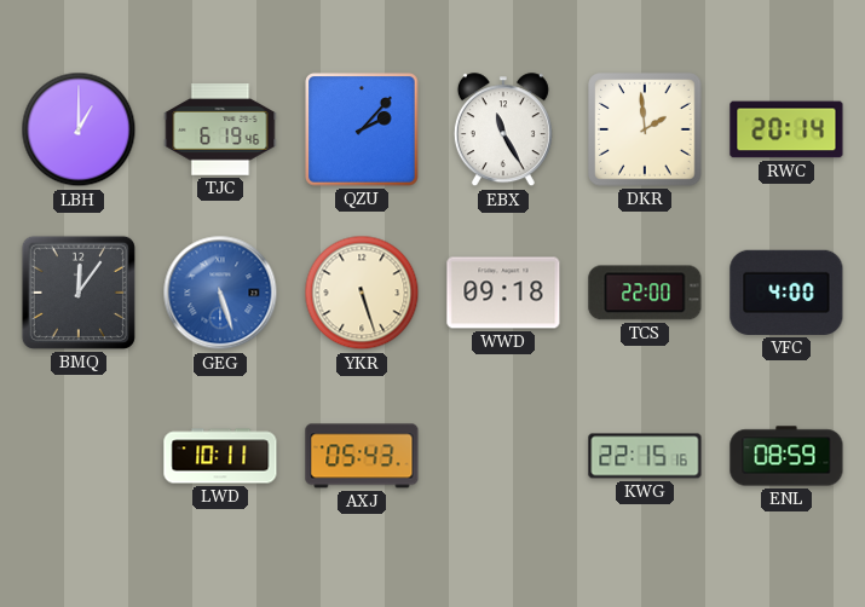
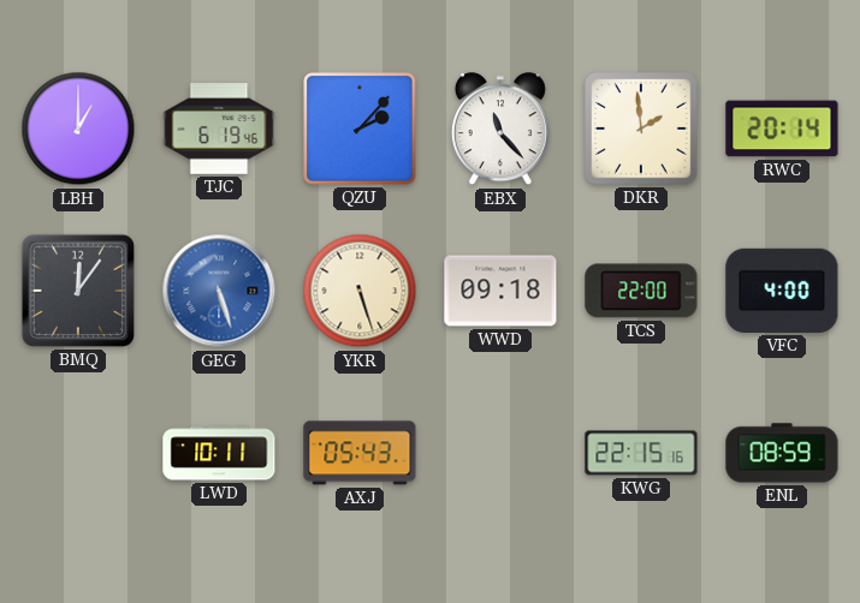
EBX: 11:25 -> 11:23 (500, 130)
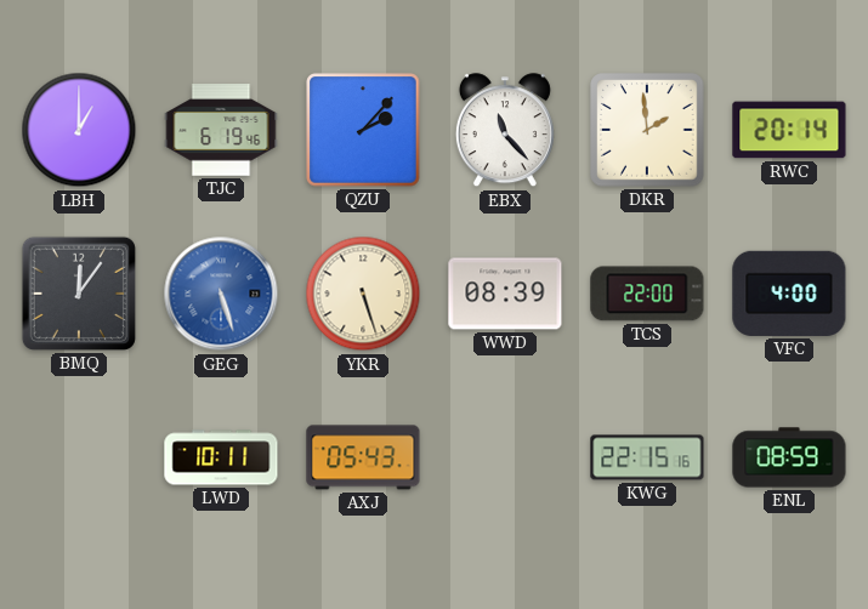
WWD: 09:18 -> 08:39 (505, 294)
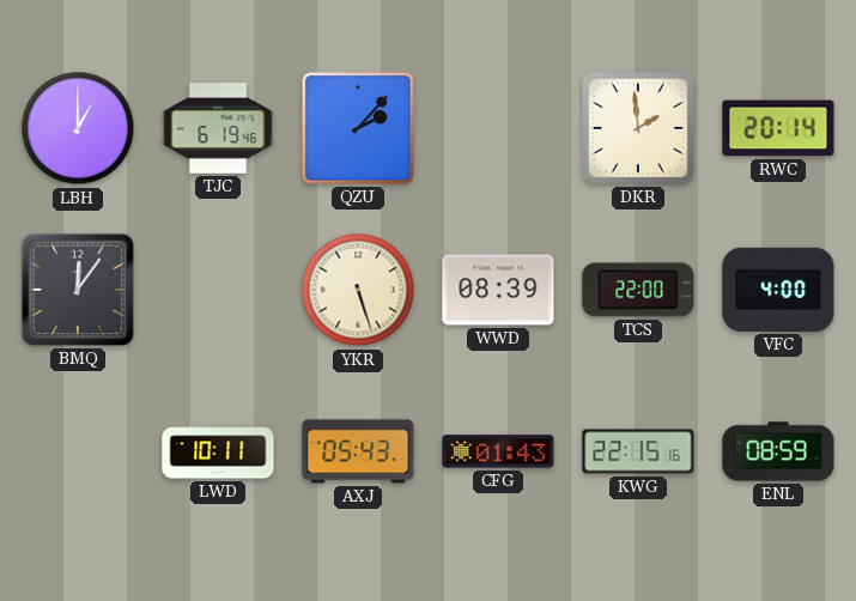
EBX: 11:23 -> none (505, 131)
GEG: 5:27 -> none (221, 294)
CFG: none -> 01:43 (498, 451)
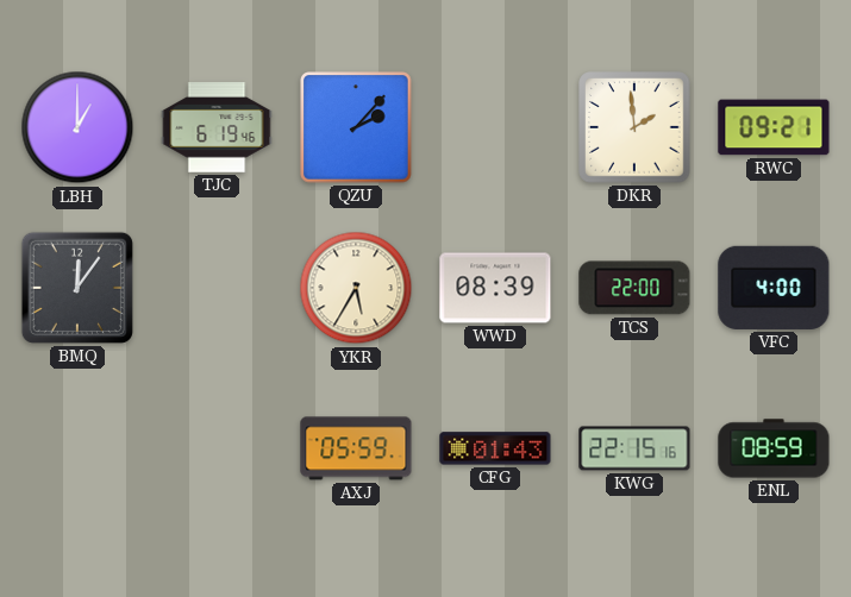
RWC: 20:14 -> 09:21 (774, 127)
YKR: 5:27 -> 5:35 (356, 288)
LWD: 10:11 -> none (218, 451)
AXJ: 05:43 -> 05:59 (356, 448)
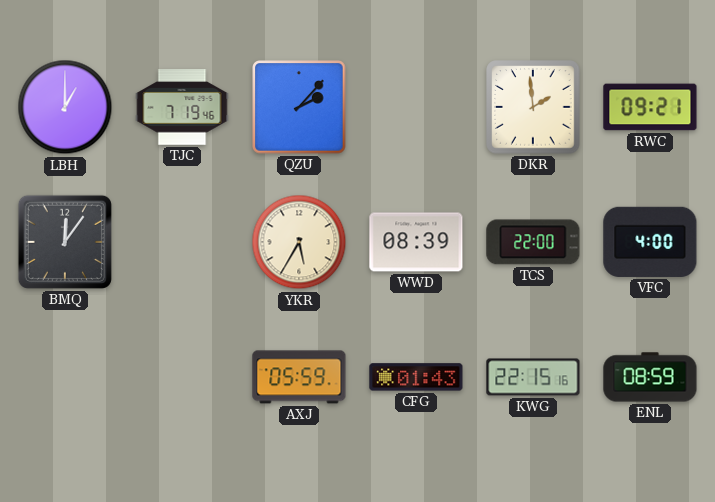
TJC: 6:19 -> 7:19 (182, 107)
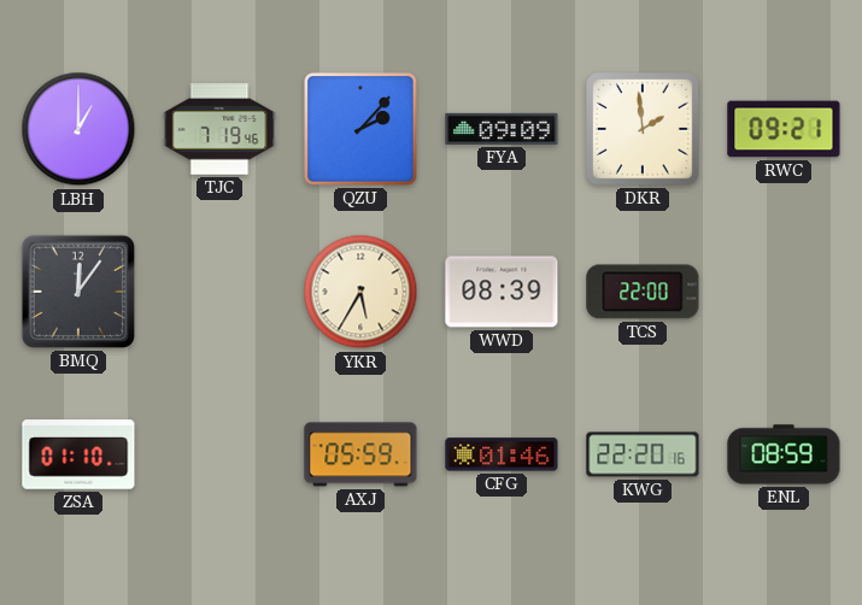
FYA: none -> 09:09 (502, 129)
VFC: 4:00 -> none (650, 242)
ZSA: none -> 01:10 (78, 454)
CFG: 01:43 -> 01:46 (502, 454)
KWG: 22:15 -> 22:20 (643, 454)
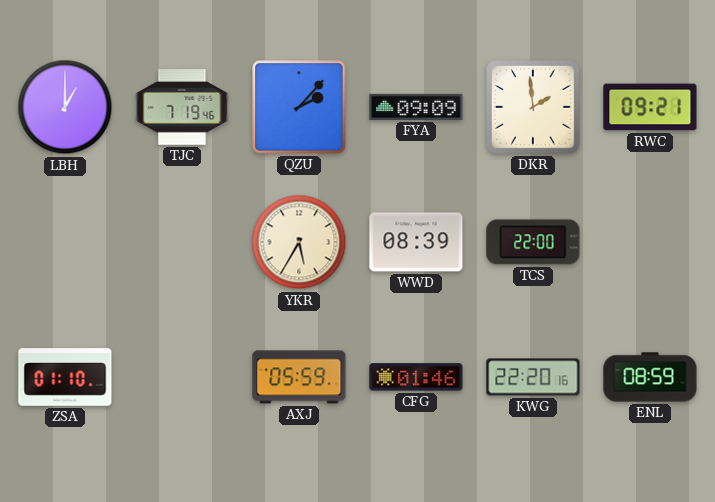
BMQ: 12:06 -> none (78, 292)
